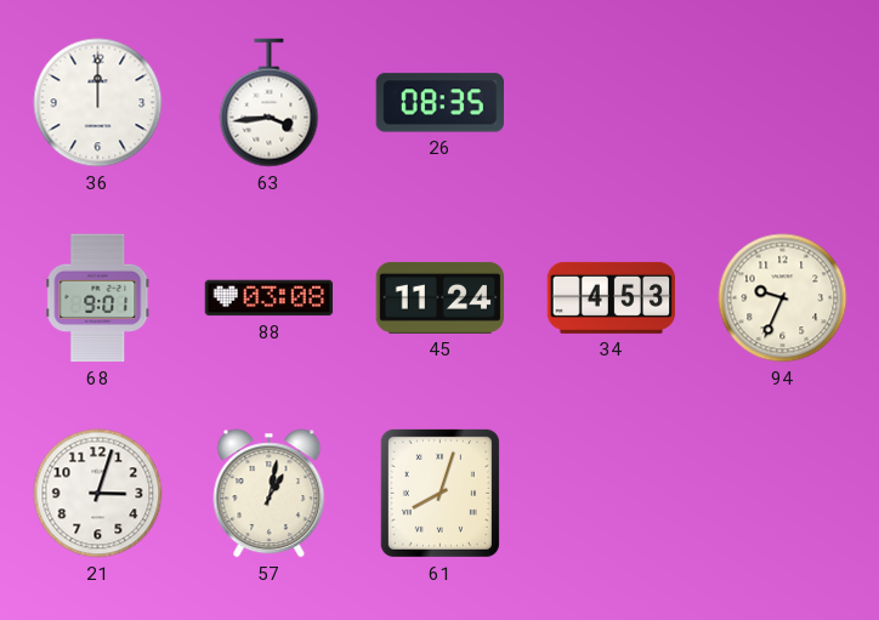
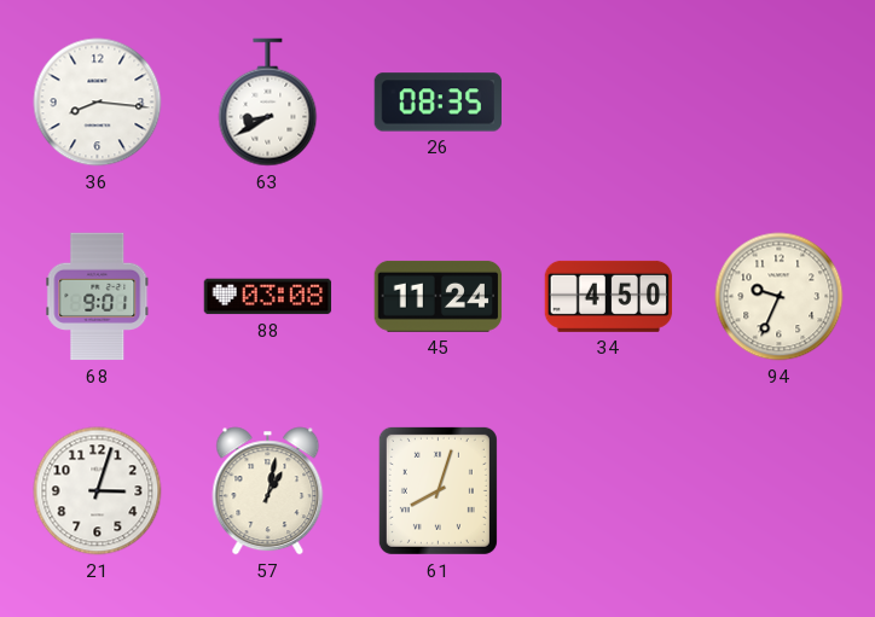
36: 12:00 -> 8:16 (98, 103)
63: 3:44 -> 8:40 (268, 103)
34: 4:53 -> 4:50 (609, 296)
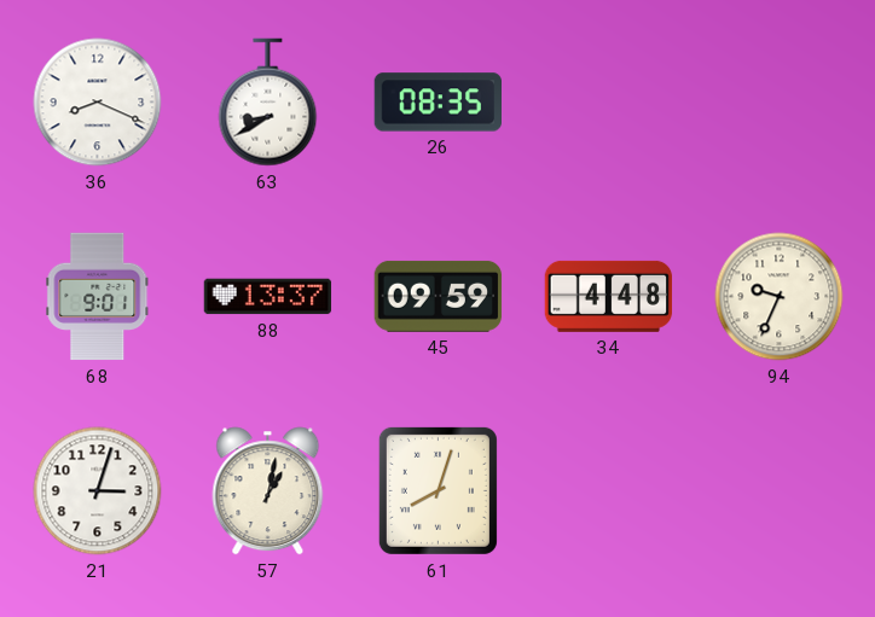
36: 8:16 -> 8:19 (98, 103)
88: 03:08 -> 13:37 (268, 297)
45: 11:24 -> 09:59 (439, 296)
34: 4:50 -> 4:48 (609, 296)
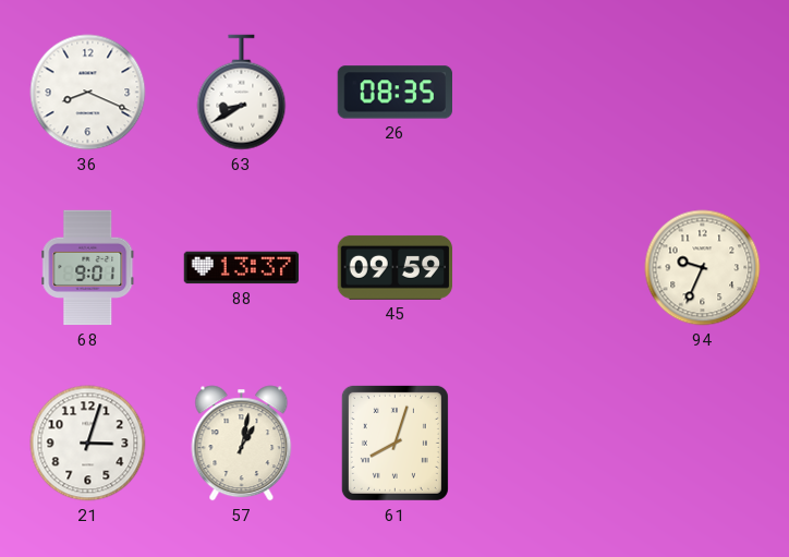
34: 4:48 -> none (609, 296)
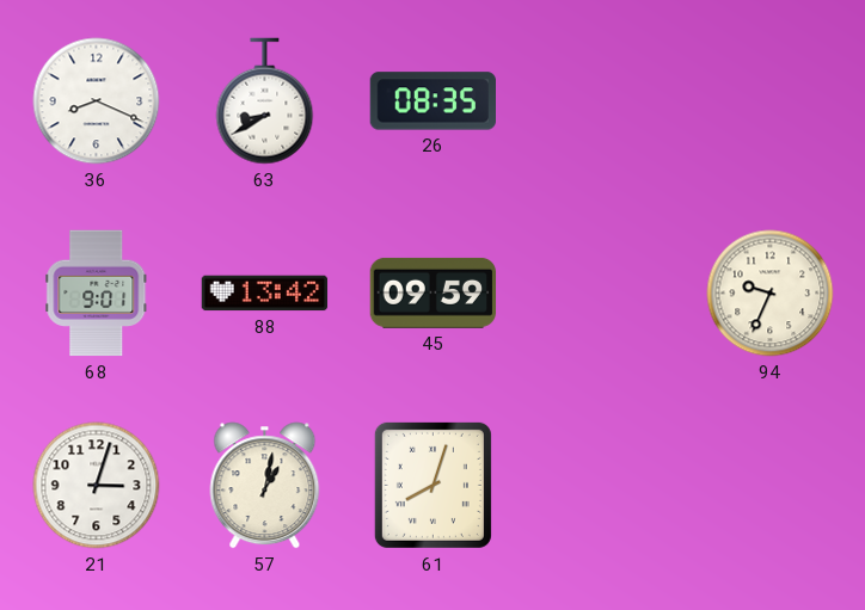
88: 13:37 -> 13:42 (265, 294)
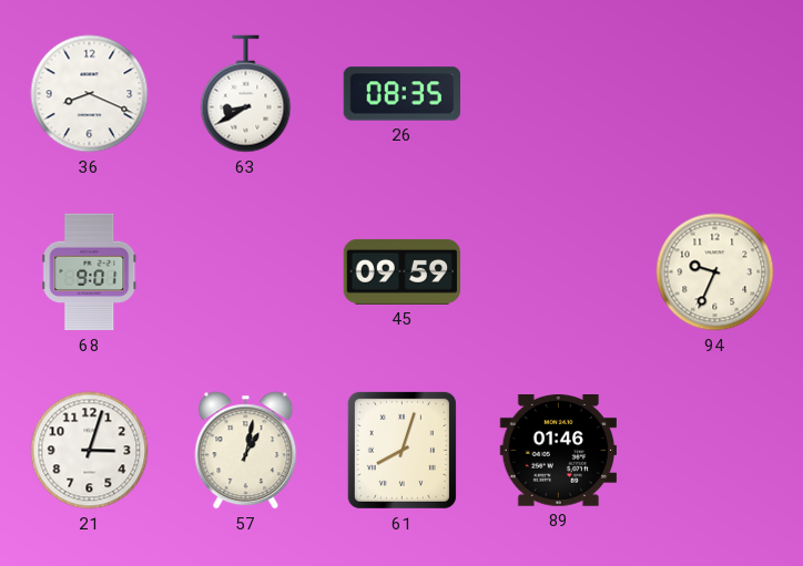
88: 13:42 -> none (265, 294)
89: none -> 01:46 (558, 451)
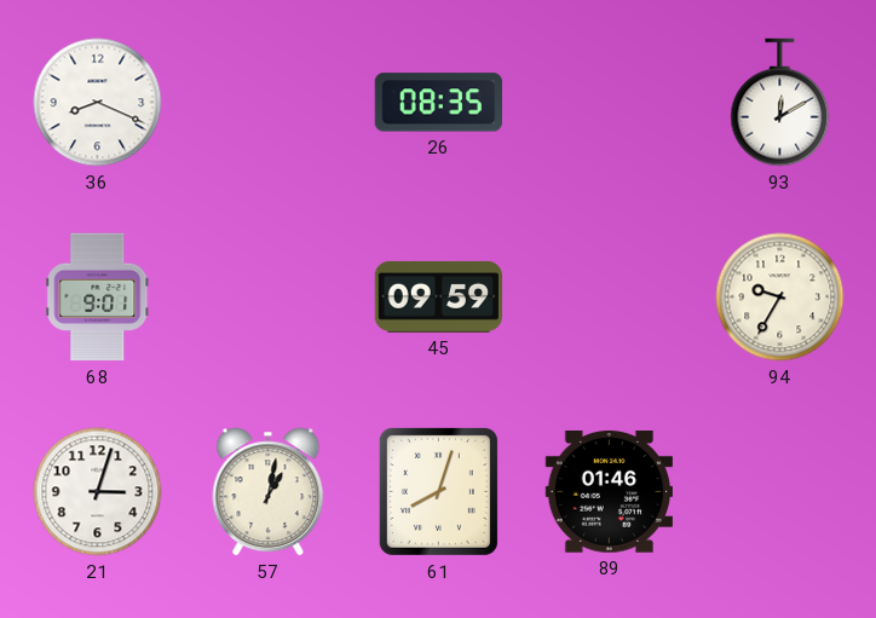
63: 8:40 -> none (246, 94)
93: none -> 12:10 (780, 103)
94: 9:34 -> 9:35 (780, 298)
